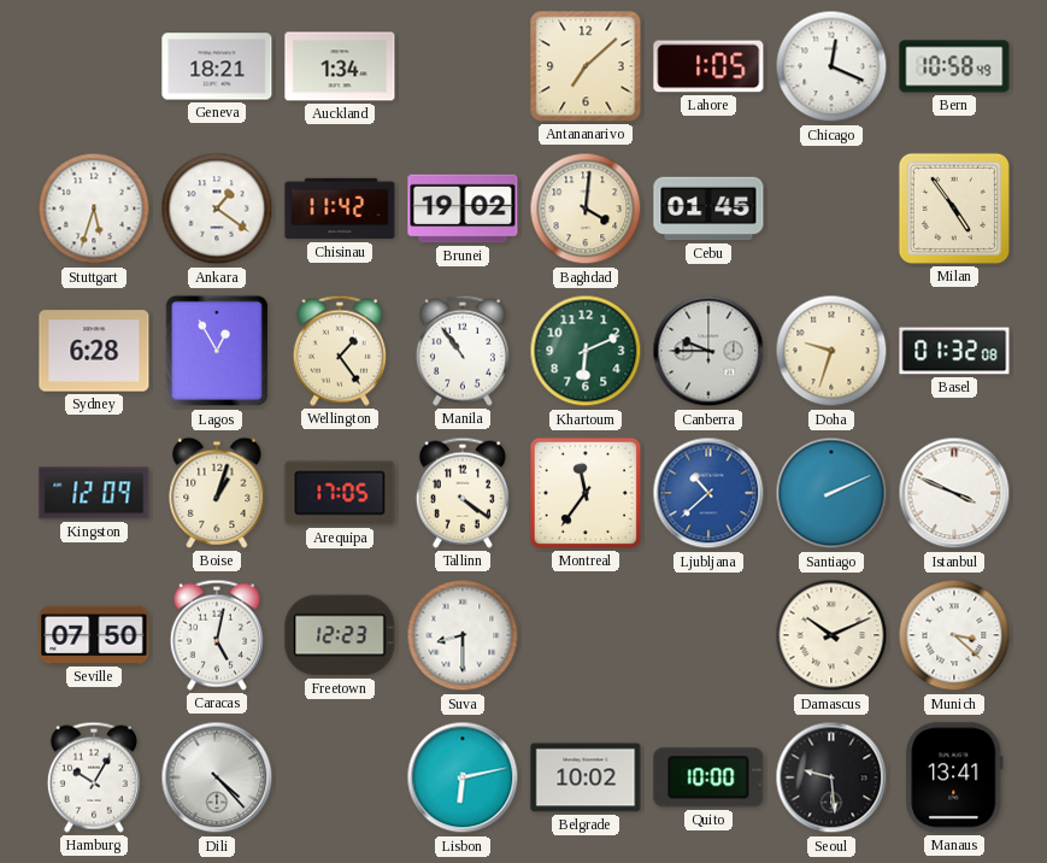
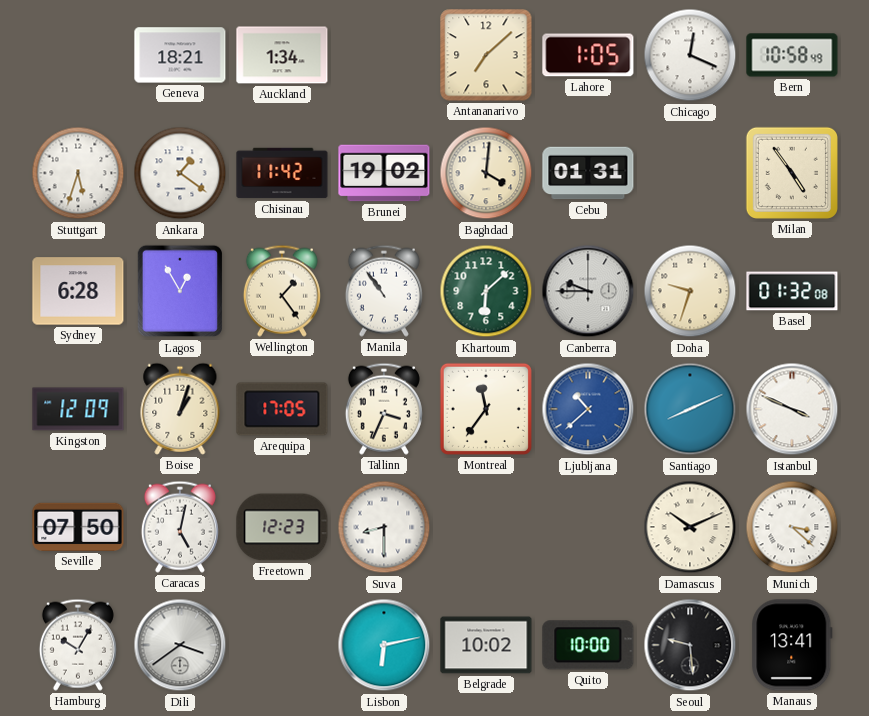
Cebu: 01:45 -> 01:31 (588, 173)
Khartoum: 6:11 -> 6:08 (486, 291)
Tallinn: 4:21 -> 3:34 (384, 409)
Santiago: 2:11 -> 8:11 (690, 409)
Dili: 4:23 -> 3:39 (180, 645)
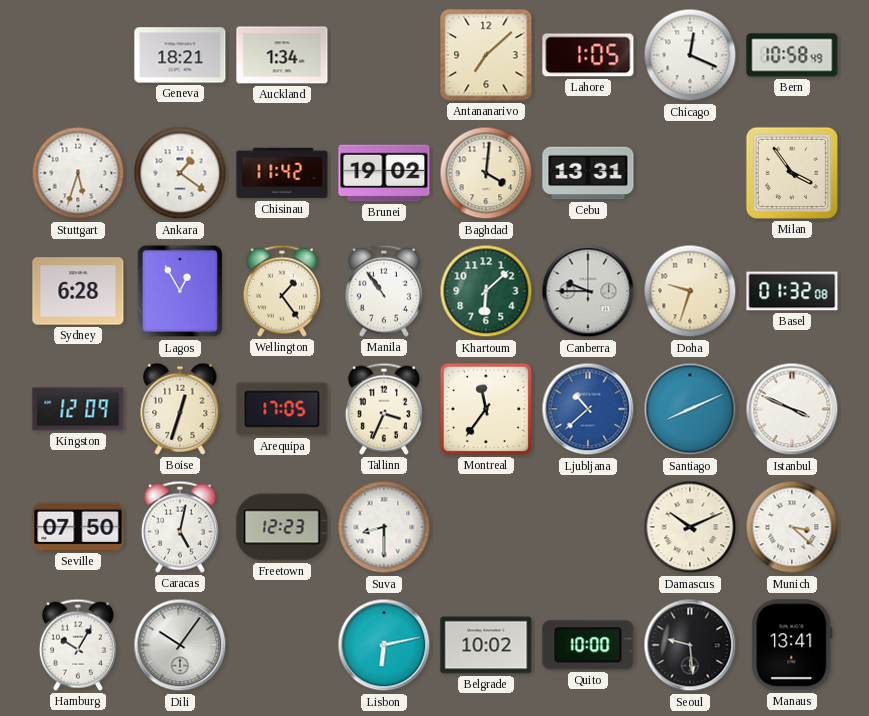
Cebu: 01:31 -> 13:31 (588, 173)
Milan: 4:54 -> 3:54 (792, 173)
Boise: 1:03 -> 12:33 (180, 409)
Dili: 3:39 -> 10:06 (180, 645)
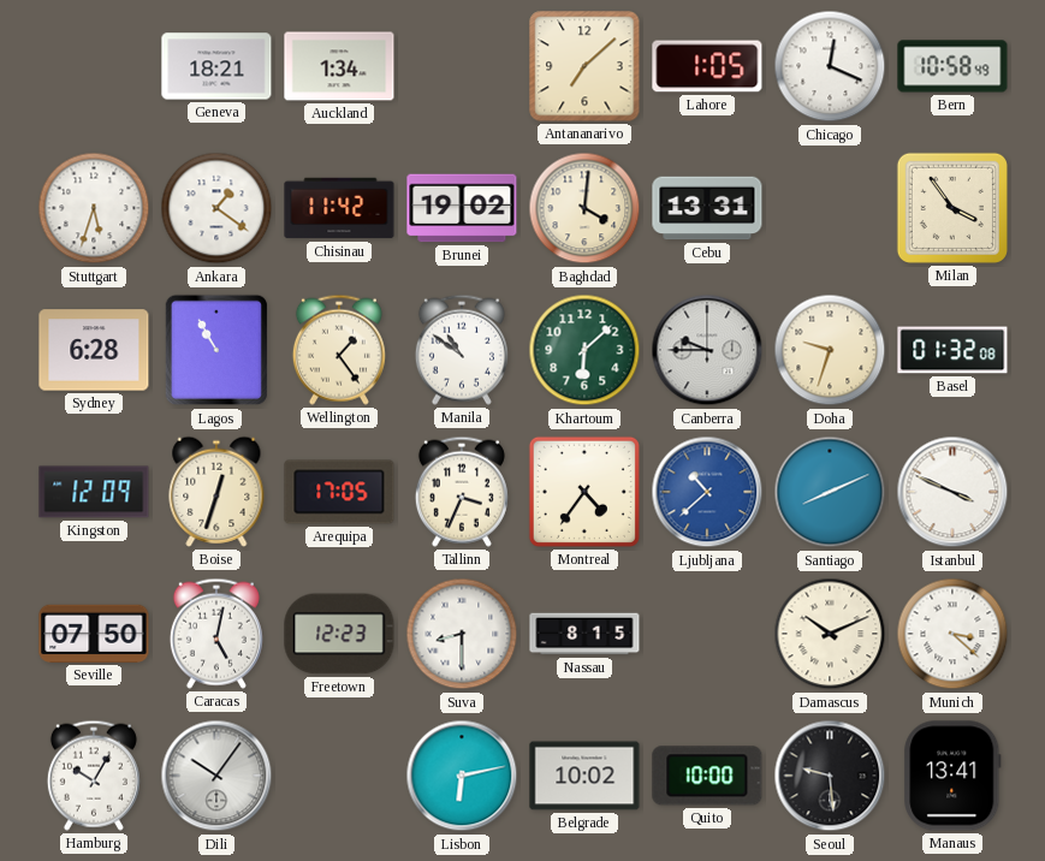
Lagos: 12:55 -> 10:55 (216, 350)
Manila: 10:54 -> 10:51 (462, 350)
Montreal: 11:36 -> 4:36 (584, 492)
Nassau: none -> 8:15 (584, 634)
